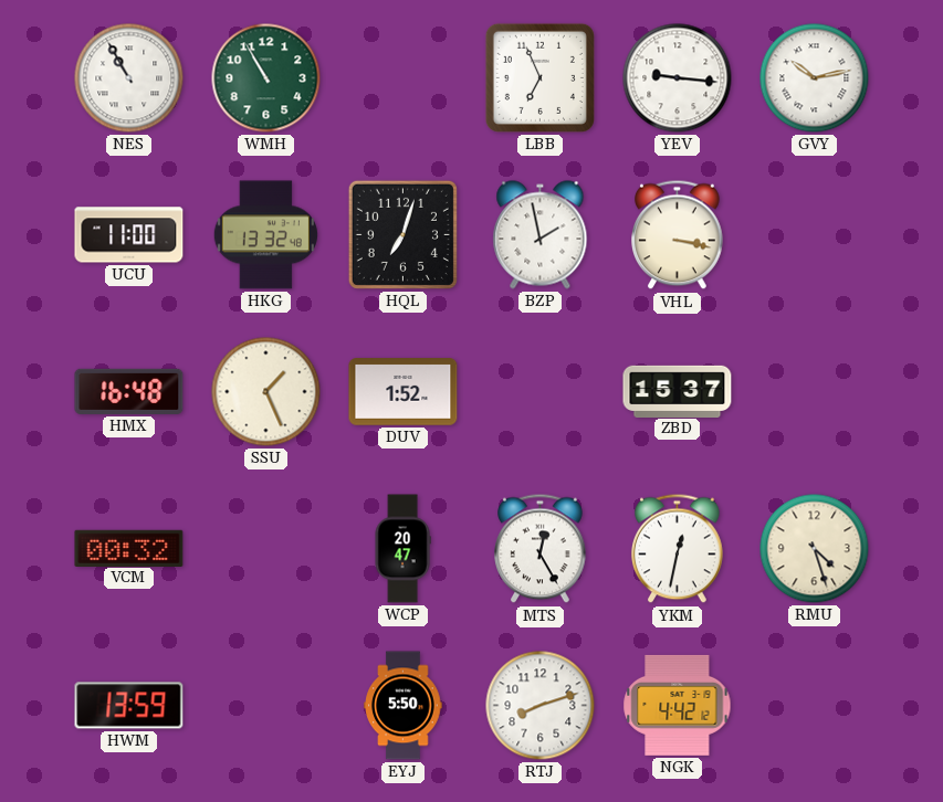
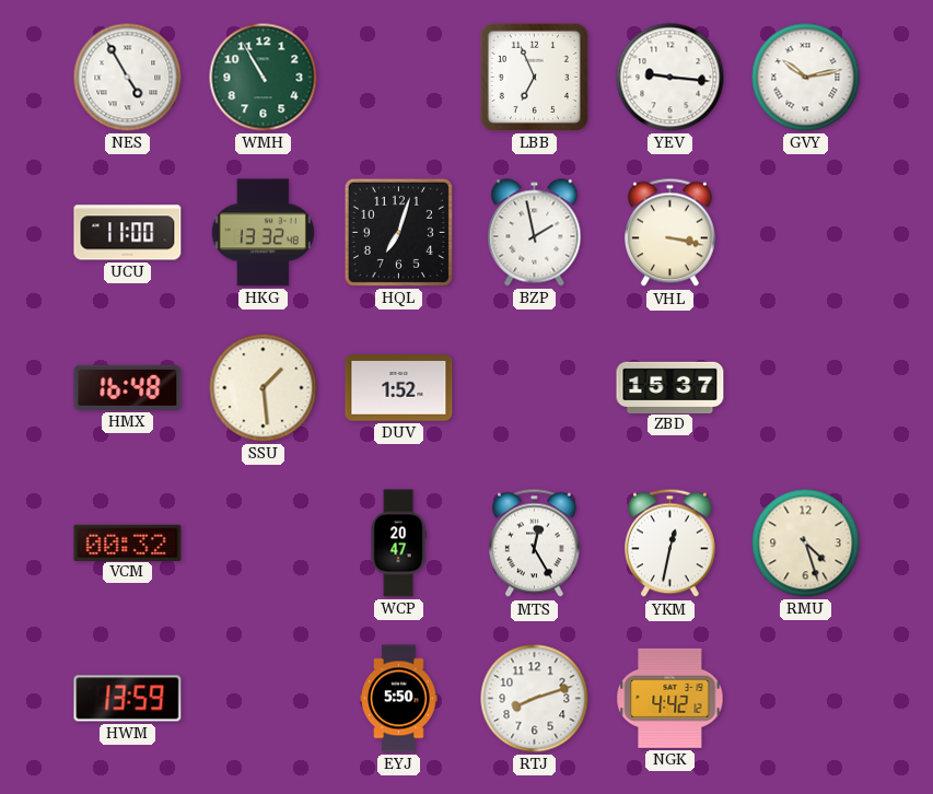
NES: 10:55 -> 4:55 (128, 78)
SSU: 1:26 -> 1:29 (264, 388)
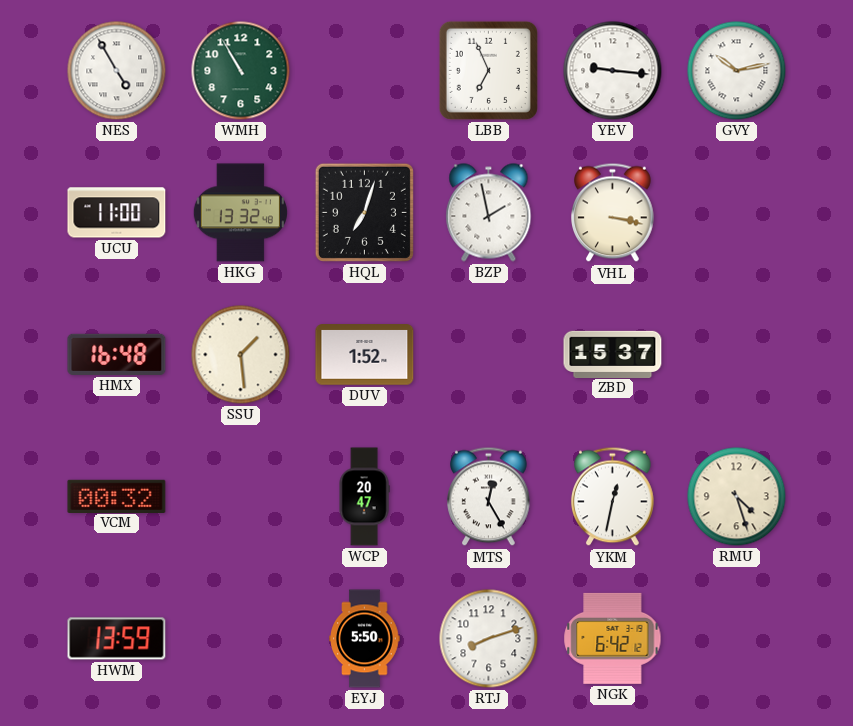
NGK: 4:42 -> 6:42 (613, 638)
